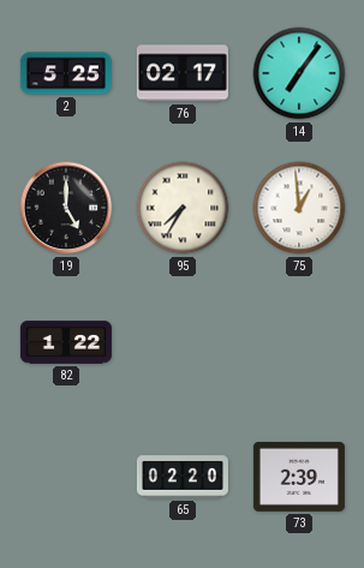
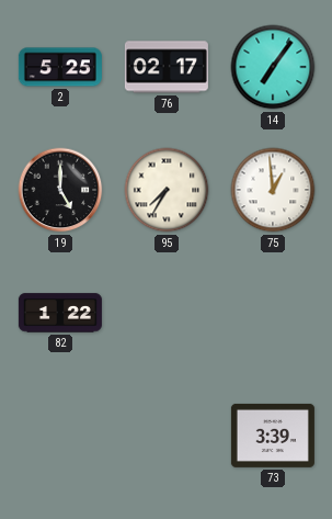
65: 02:20 -> none (183, 477)
73: 2:39 -> 3:39 (273, 436)
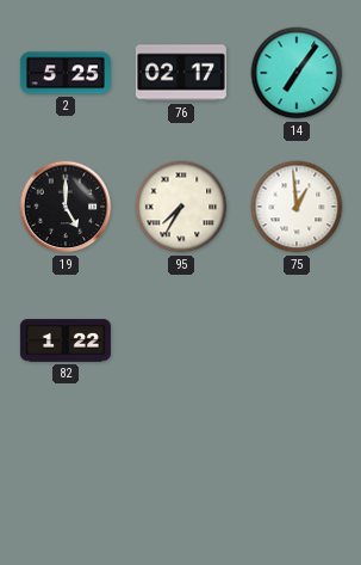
73: 3:39 -> none (273, 436)
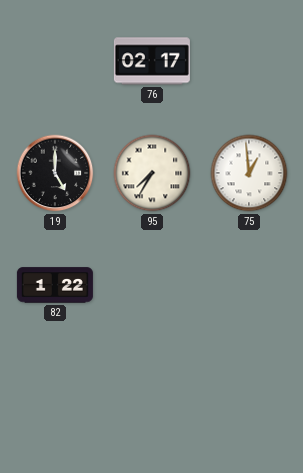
2: 5:25 -> none (66, 73)
14: 7:06 -> none (297, 73)
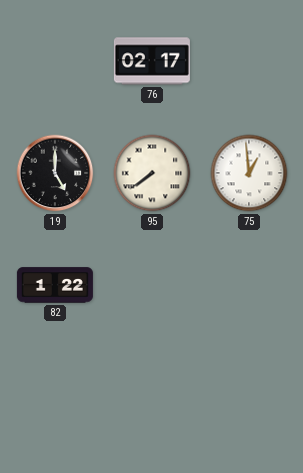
95: 7:35 -> 7:39 (152, 173)
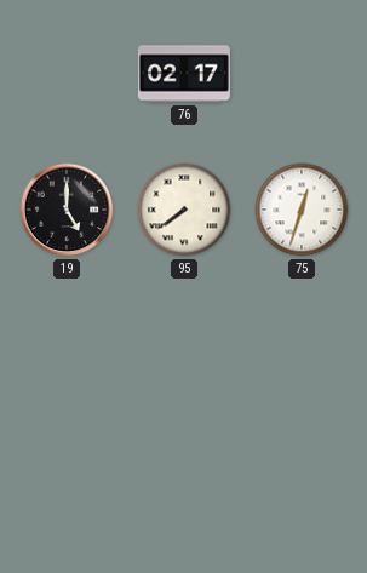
75: 12:59 -> 12:33 (302, 210)
82: 1:22 -> none (55, 285)
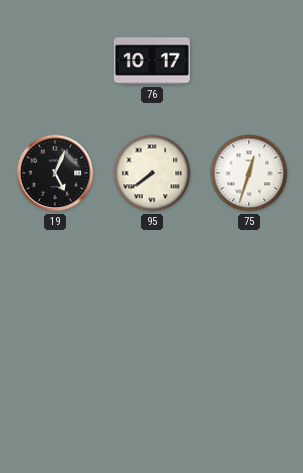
76: 02:17 -> 10:17 (152, 61)
19: 5:00 -> 5:04 (55, 173)
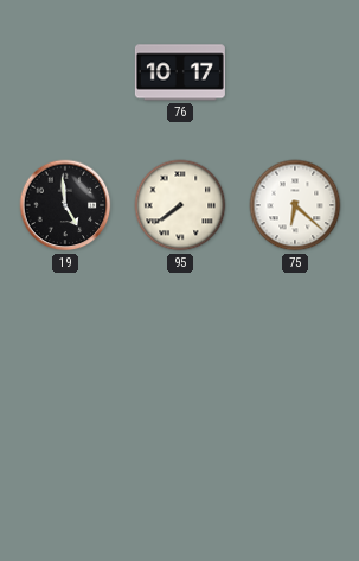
19: 5:04 -> 4:59 (65, 205)
75: 12:33 -> 6:22 (295, 205)
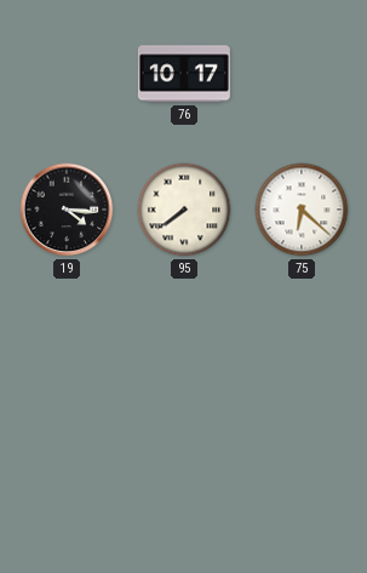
19: 4:59 -> 4:16 (67, 210)
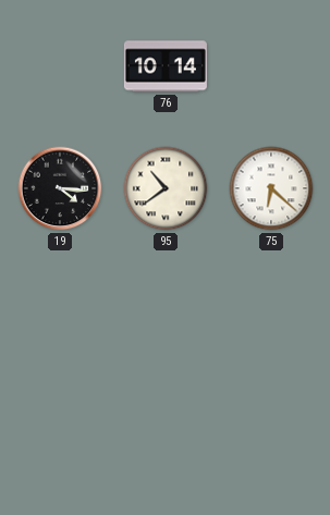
76: 10:17 -> 10:14 (166, 66)
95: 7:39 -> 10:39 (166, 188)
